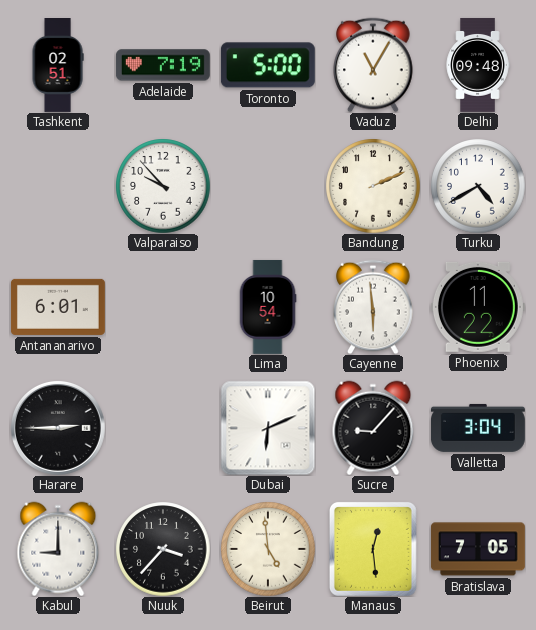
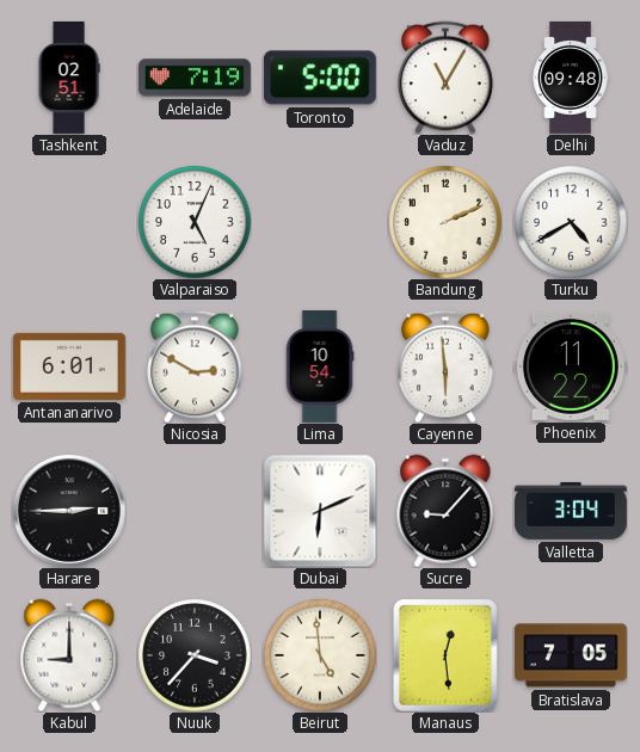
Valparaiso: 9:53 -> 5:04 (195, 222)
Nicosia: none -> 2:50 (195, 366)
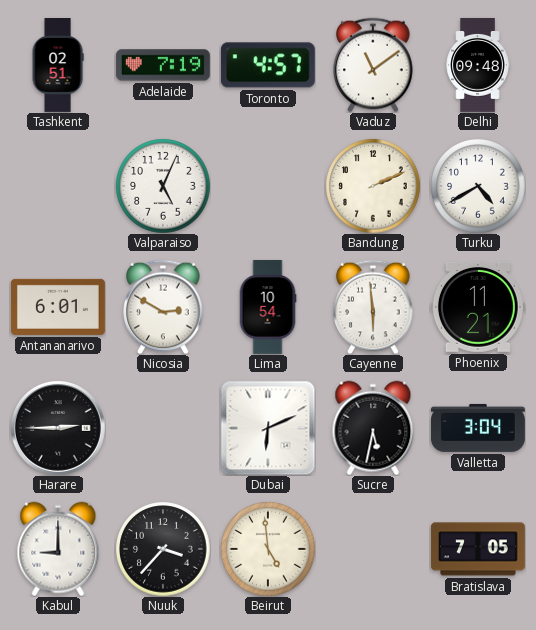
Toronto: 5:00 -> 4:57 (268, 65)
Vaduz: 11:05 -> 11:09 (373, 65)
Phoenix: 11:22 -> 11:21 (478, 307)
Sucre: 9:07 -> 5:32 (373, 428)
Manaus: 12:29 -> none (445, 655)
